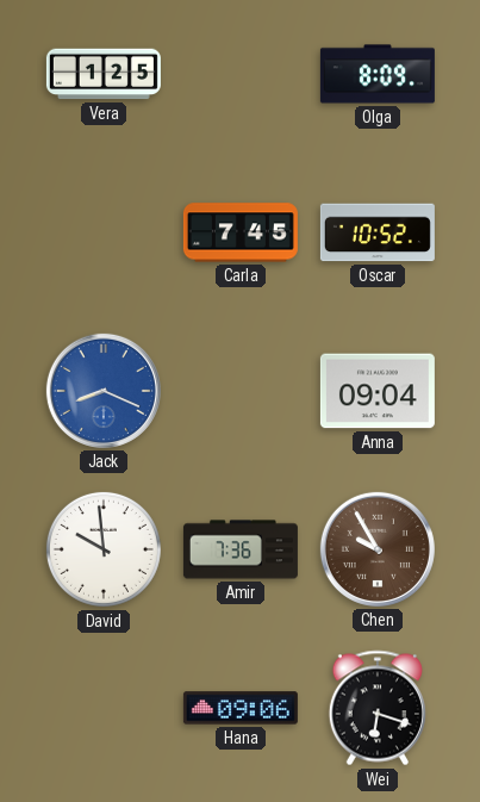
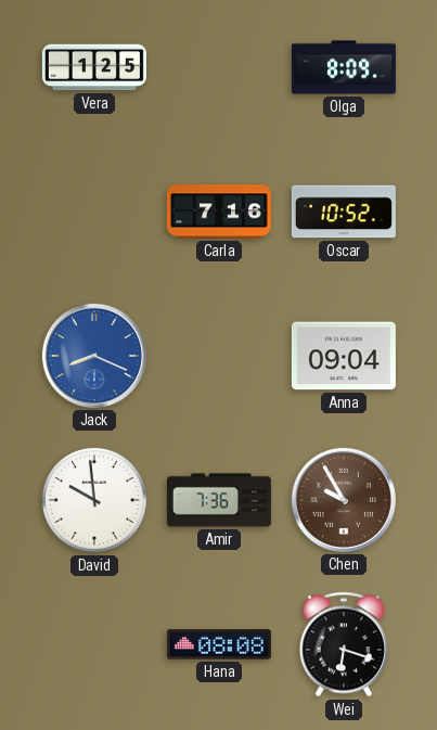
Carla: 7:45 -> 7:16 (219, 212)
Hana: 09:06 -> 08:08 (219, 644)
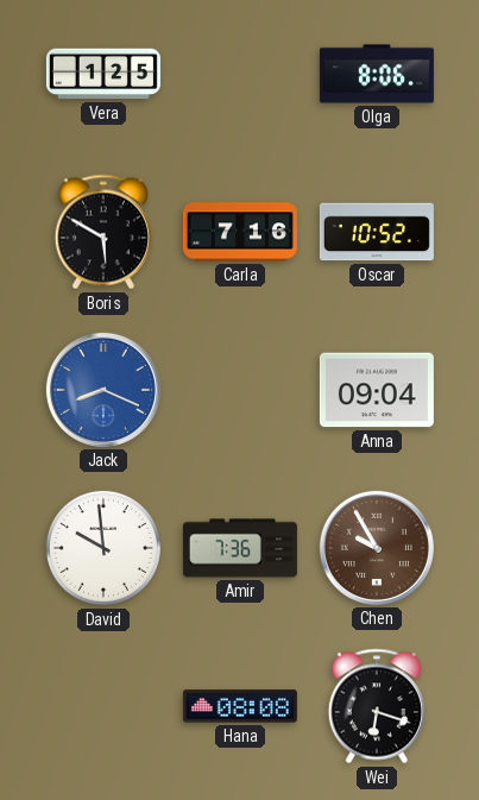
Olga: 8:09 -> 8:06 (377, 74)
Boris: none -> 5:50 (103, 232)
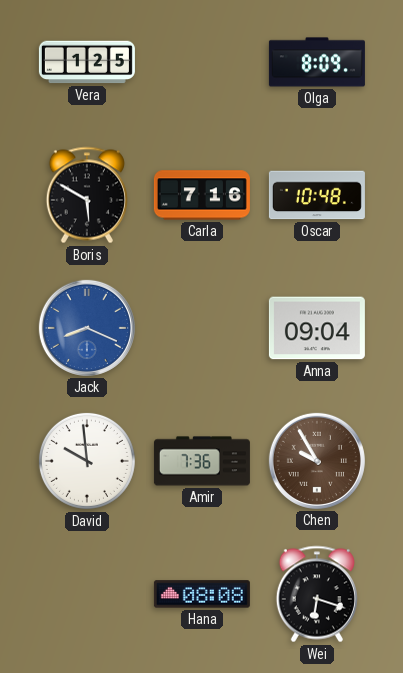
Olga: 8:06 -> 8:09 (317, 62)
Oscar: 10:52 -> 10:48 (317, 195)
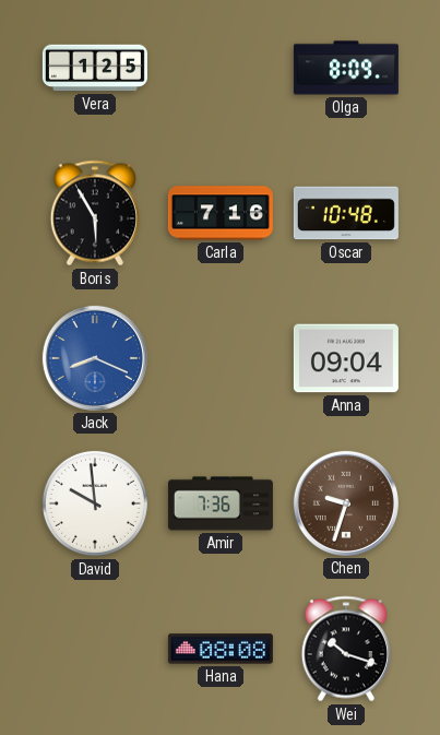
Boris: 5:50 -> 5:55 (95, 213)
Chen: 9:55 -> 9:33 (346, 503)
Wei: 6:18 -> 10:18 (346, 649)
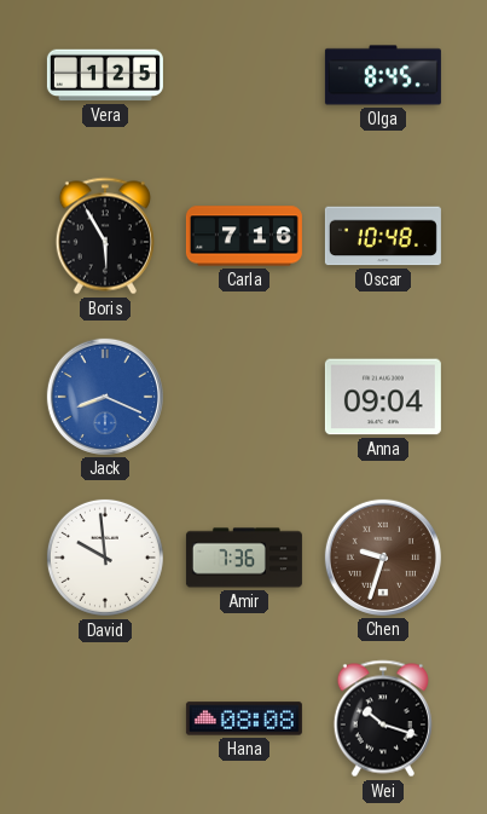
Olga: 8:09 -> 8:45 (383, 75)
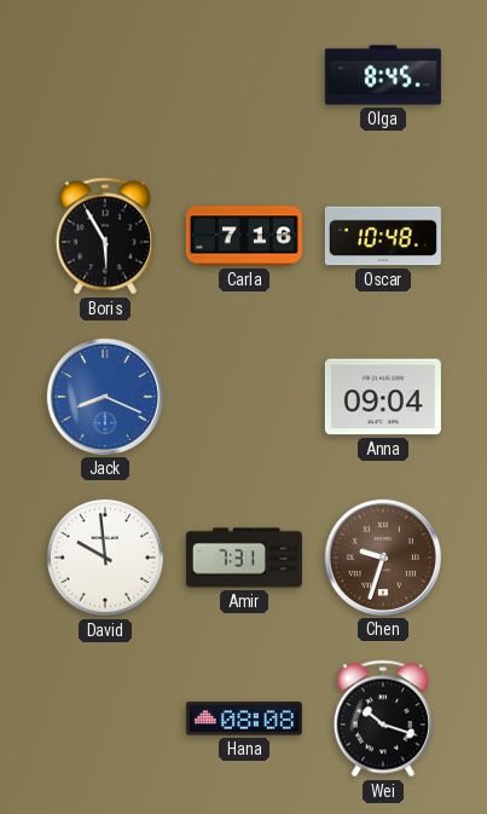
Vera: 1:25 -> none (105, 75)
Amir: 7:36 -> 7:31 (244, 558)
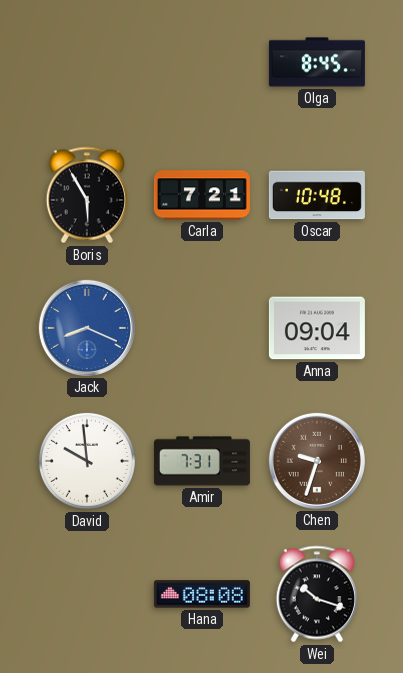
Carla: 7:16 -> 7:21 (202, 195)
